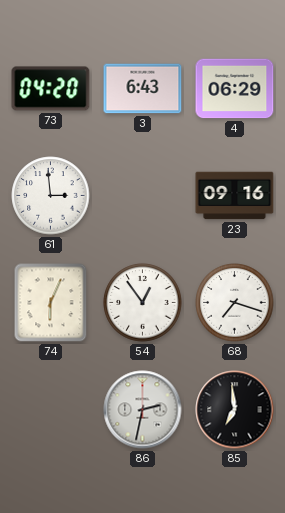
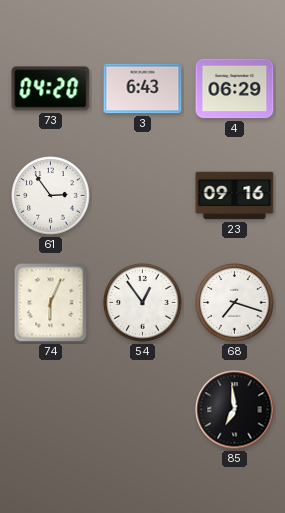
61: 2:59 -> 2:54 (51, 196)
86: 2:32 -> none (143, 410)
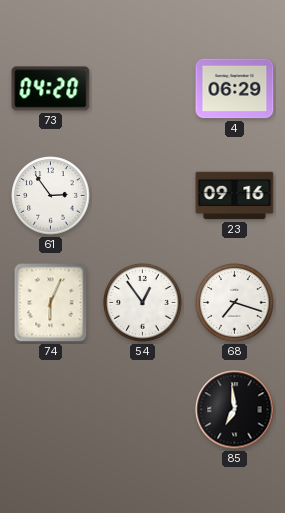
3: 6:43 -> none (143, 89)
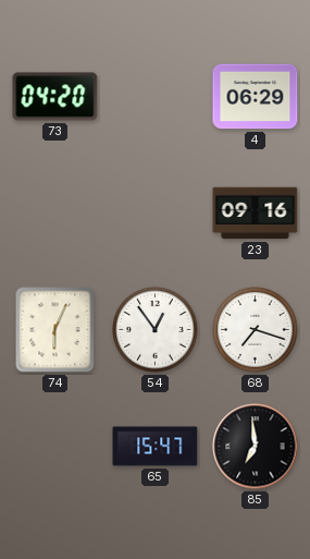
61: 2:54 -> none (51, 196)
65: none -> 15:47 (156, 447)
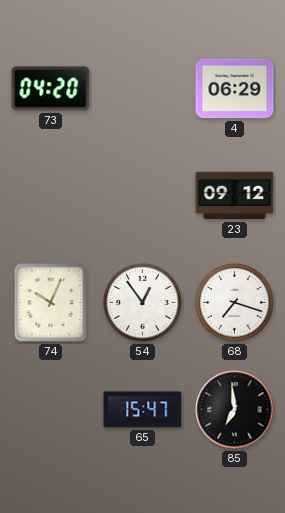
23: 09:16 -> 09:12 (235, 196)
74: 6:04 -> 10:04 (51, 303)
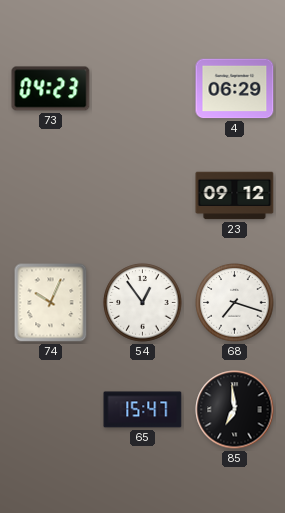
73: 04:20 -> 04:23 (51, 89)
